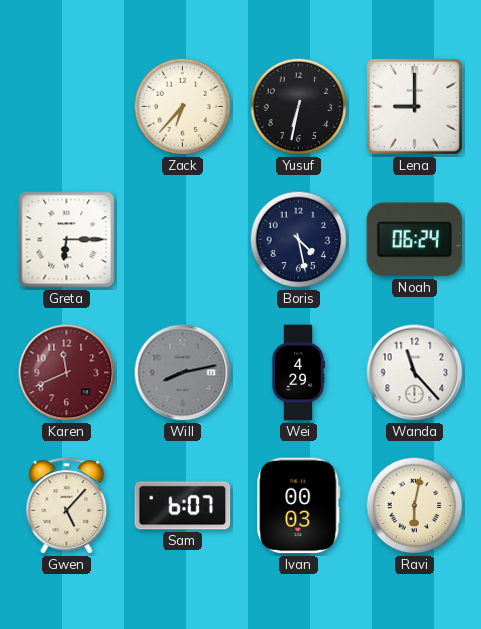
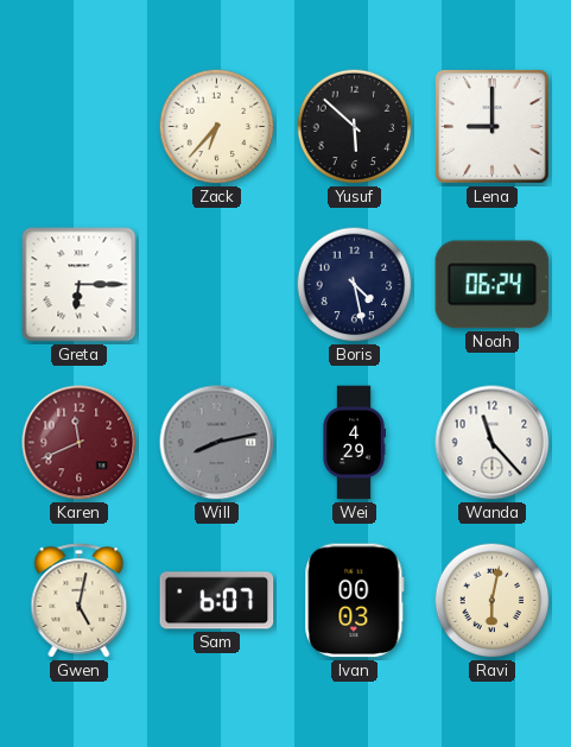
Yusuf: 6:32 -> 5:52 (355, 127)
Gwen: 5:07 -> 5:02 (80, 601)
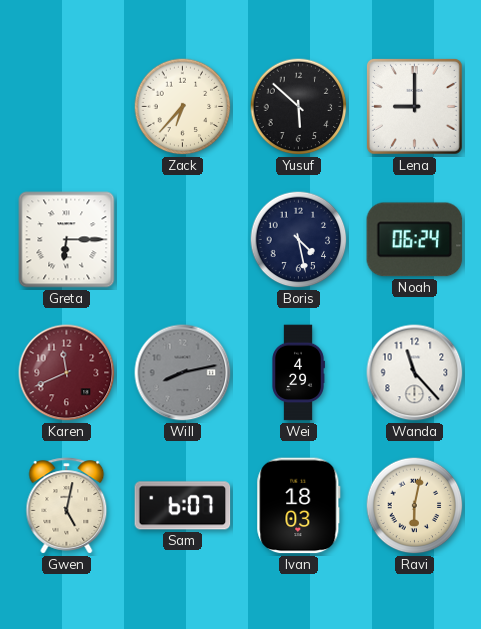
Ivan: 00:03 -> 18:03 (299, 506)
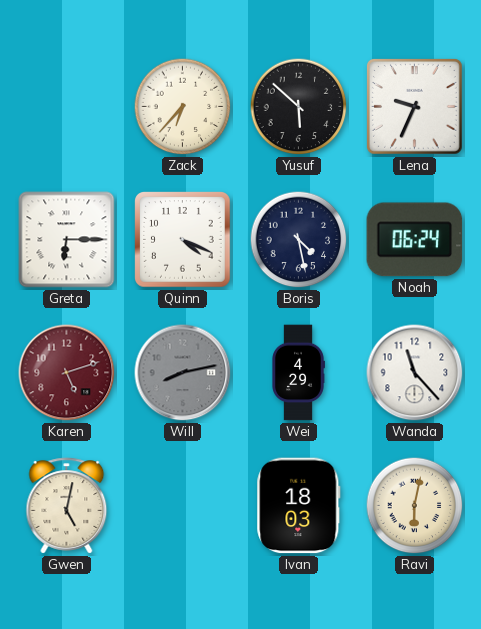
Lena: 9:00 -> 9:34 (415, 107)
Quinn: none -> 4:19 (183, 240)
Karen: 11:41 -> 5:12 (67, 373)
Sam: 6:07 -> none (183, 506)
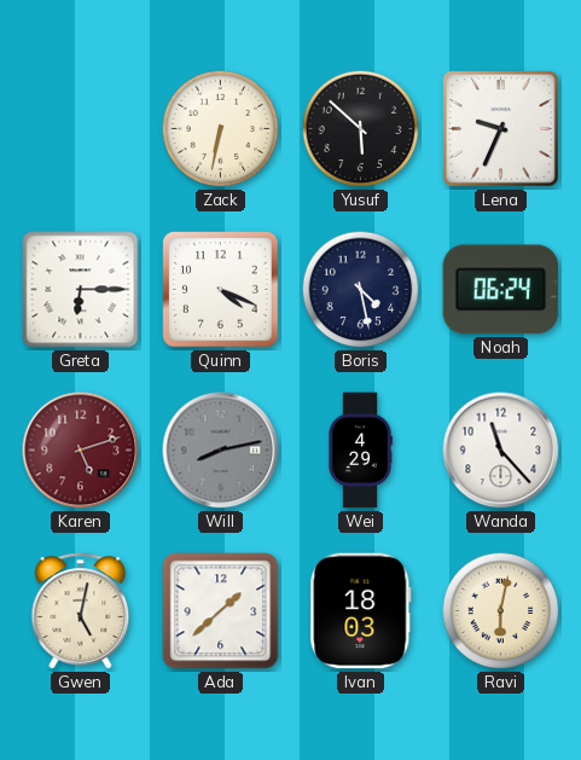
Zack: 6:37 -> 6:32 (221, 129)
Ada: none -> 1:38 (221, 611)
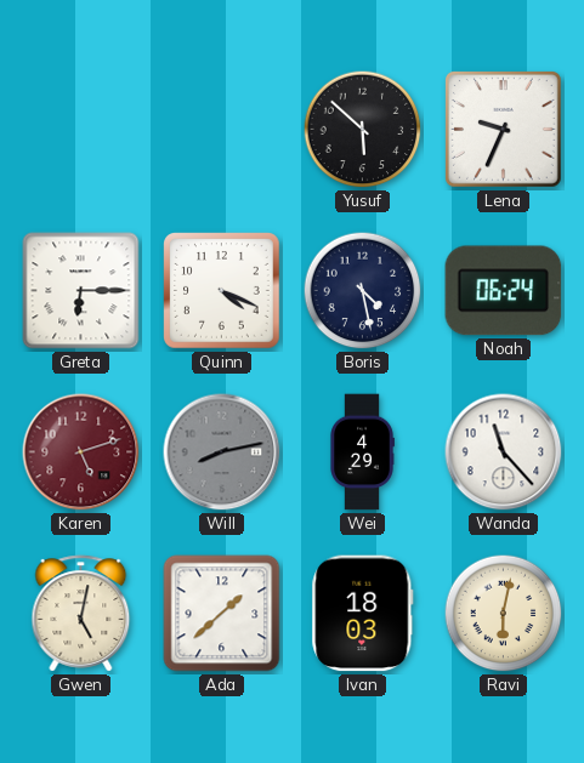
Zack: 6:32 -> none (221, 129)
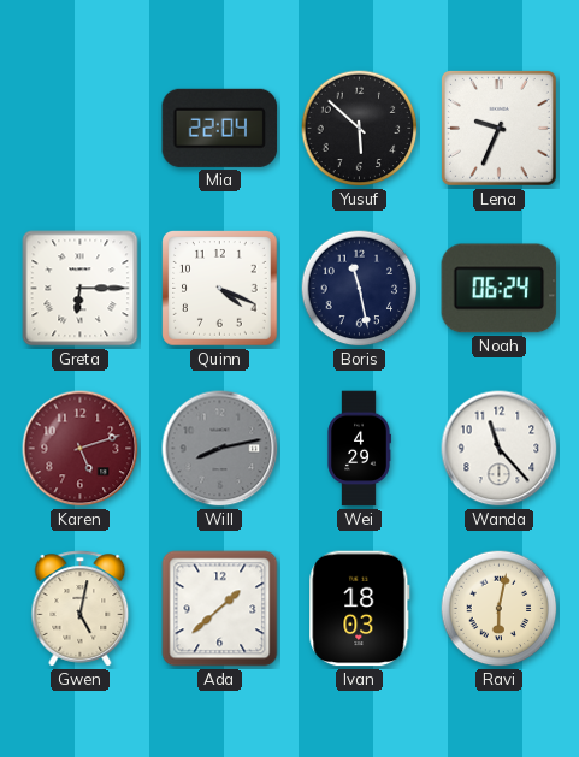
Mia: none -> 22:04 (220, 128)
Boris: 4:28 -> 11:28 (360, 289)
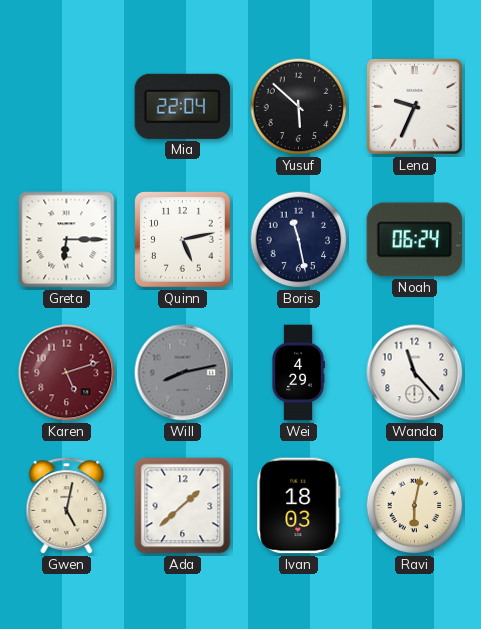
Quinn: 4:19 -> 5:13 (183, 240)
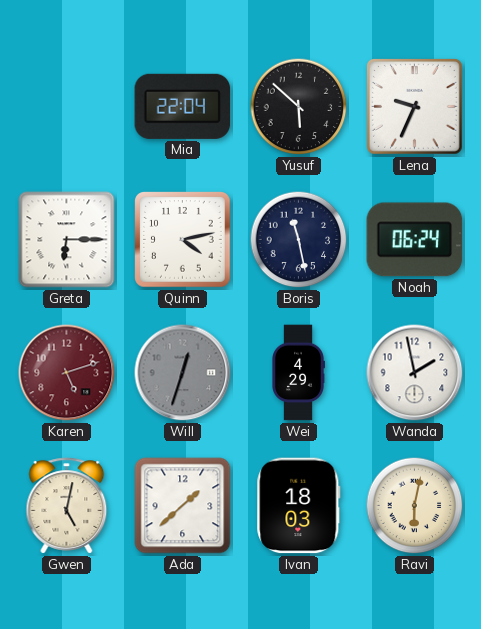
Quinn: 5:13 -> 4:13 (183, 240)
Will: 8:13 -> 12:33 (183, 373)
Wanda: 11:23 -> 1:58 (415, 373)
